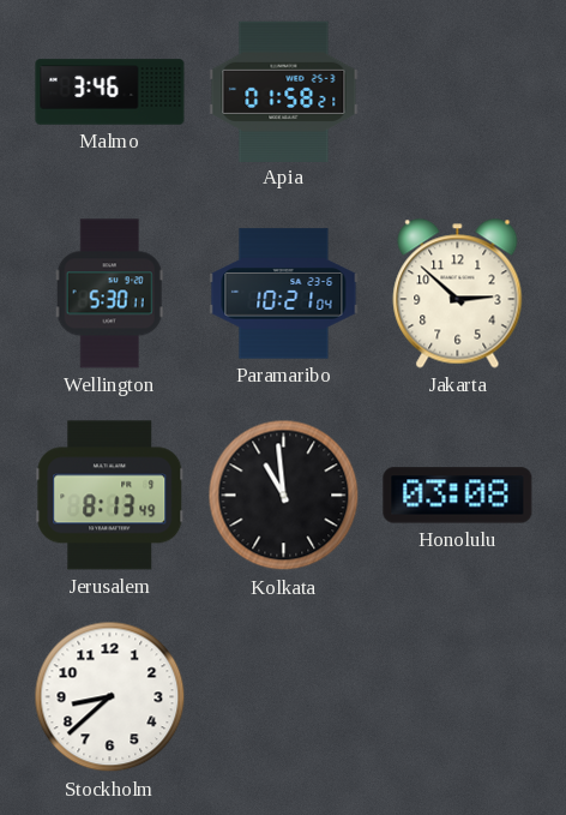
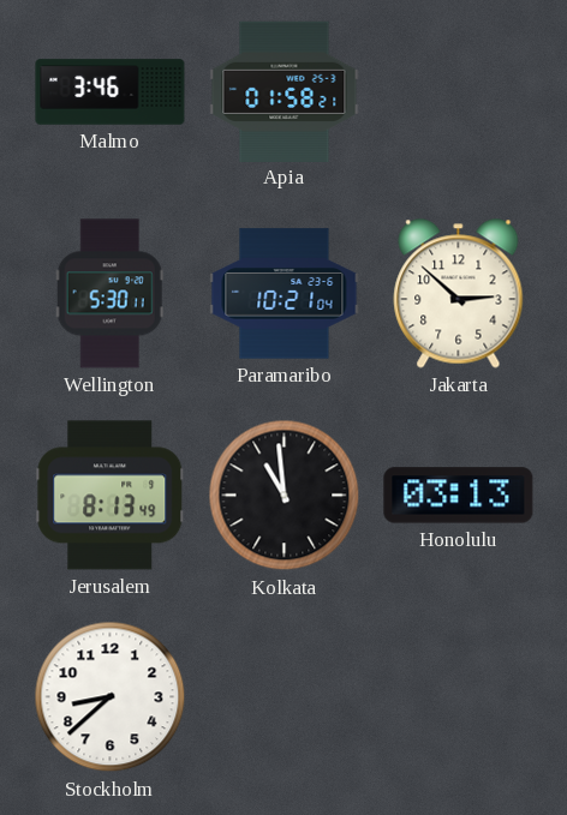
Honolulu: 03:08 -> 03:13 (459, 496)
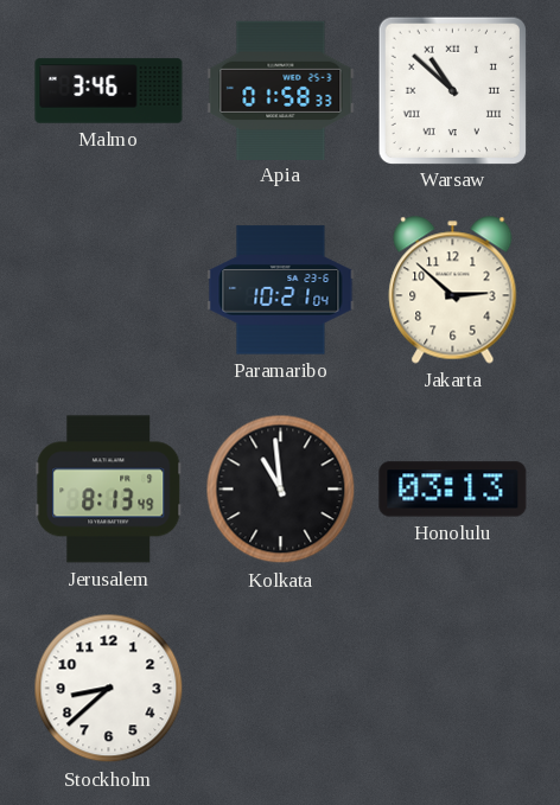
Apia: 01:58:21 -> 01:58:33 (281, 90)
Warsaw: none -> 10:52 (452, 90)
Wellington: 5:30 -> none (109, 294)
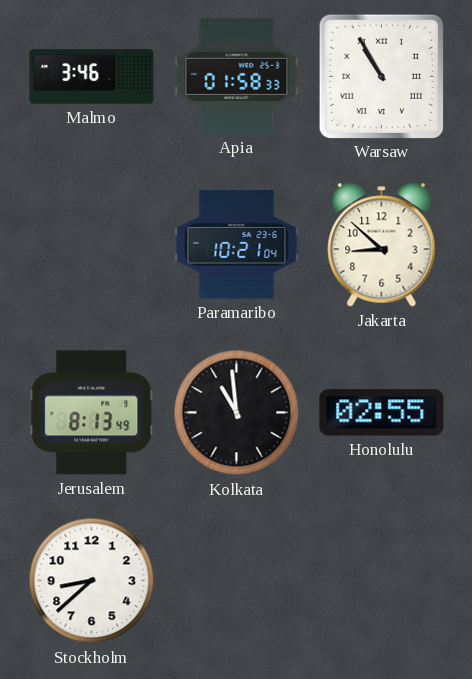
Warsaw: 10:52 -> 10:55 (381, 76)
Jakarta: 2:52 -> 8:52 (382, 245)
Honolulu: 03:13 -> 02:55 (382, 413)
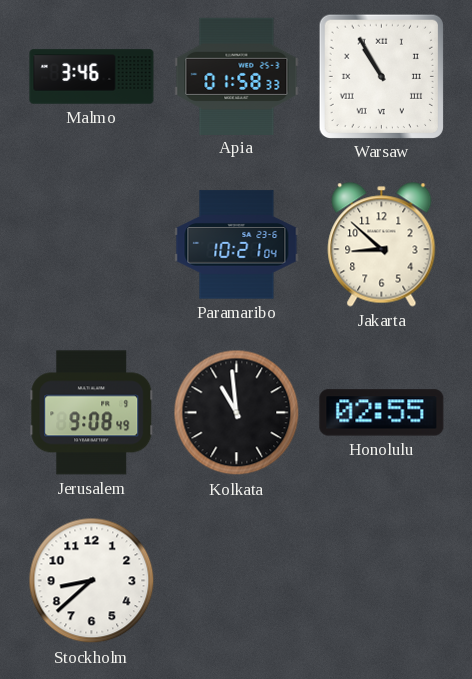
Jerusalem: 8:13 -> 9:08 (92, 413)
